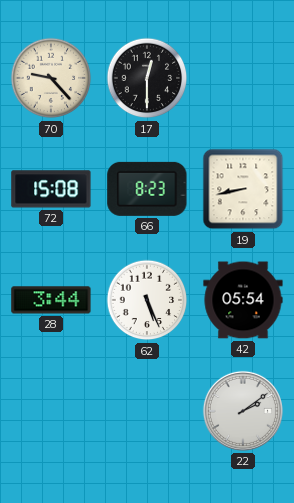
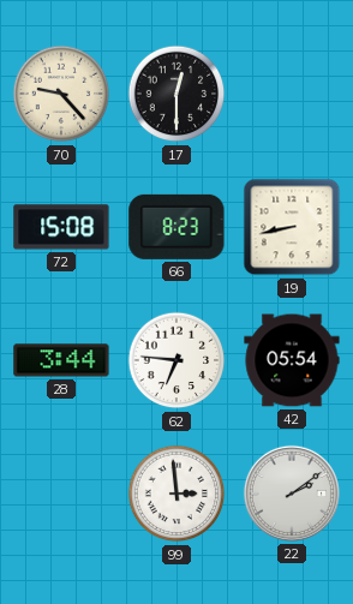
62: 5:26 -> 6:46 (176, 360)
99: none -> 2:59 (176, 494)
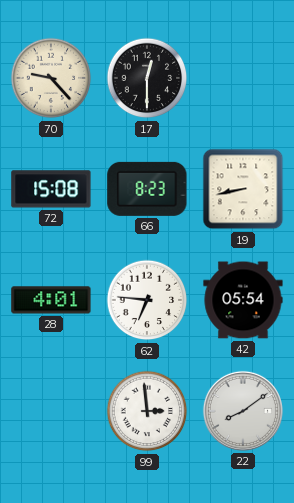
28: 3:44 -> 4:01 (51, 300)
22: 2:09 -> 8:09 (243, 411)
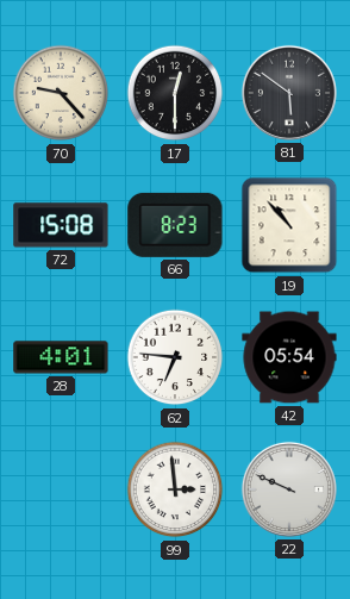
81: none -> 5:51 (289, 93)
19: 8:43 -> 10:53 (289, 225)
22: 8:09 -> 9:49 (289, 489)
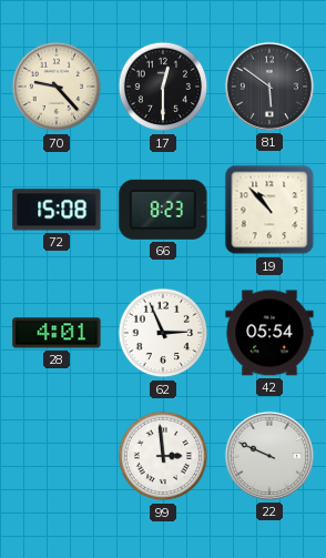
62: 6:46 -> 2:56 (163, 333)
